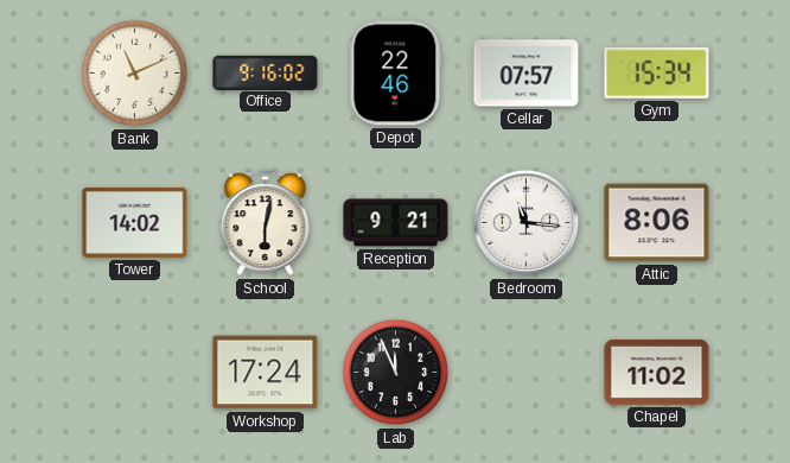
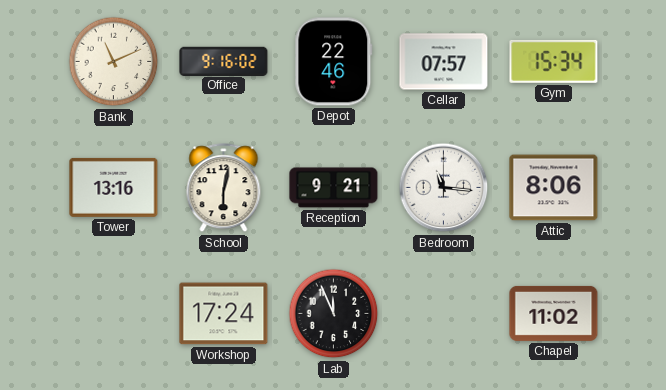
Tower: 14:02 -> 13:16 (114, 187)
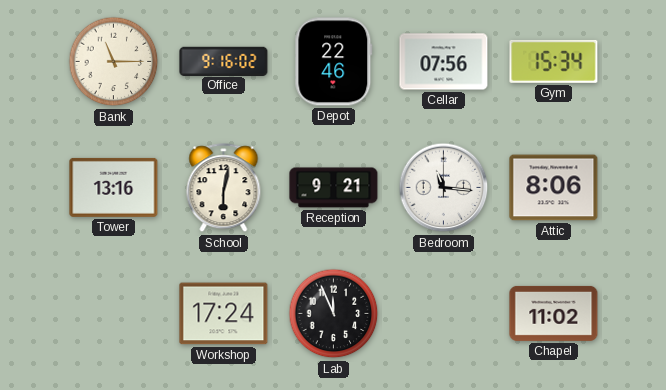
Bank: 11:11 -> 11:15 (114, 62)
Cellar: 07:57 -> 07:56 (444, 62)
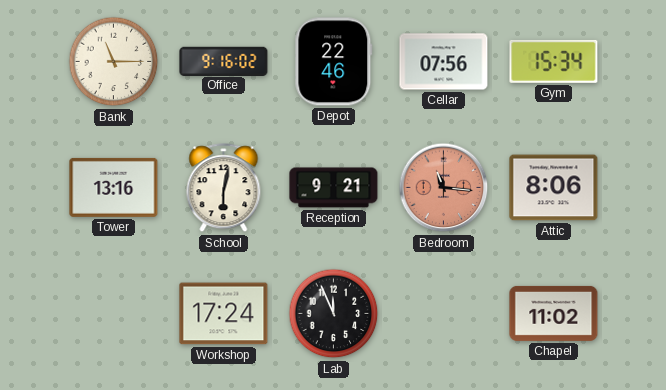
Bedroom dial: white -> salmon (444, 188)
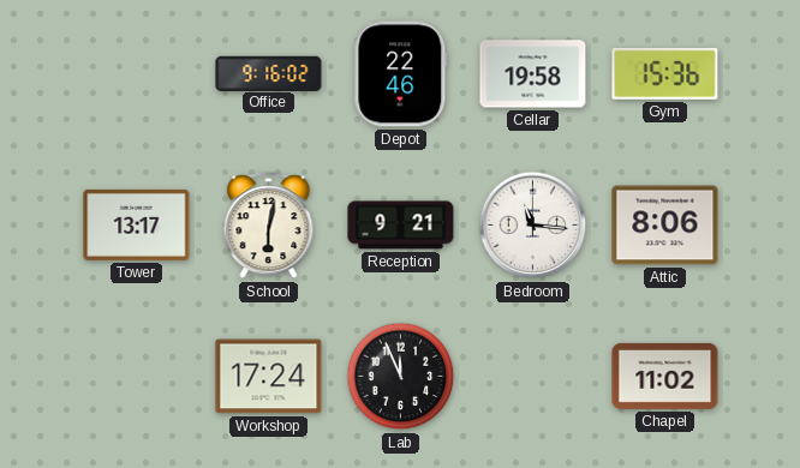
Bank: 11:15 -> none (114, 62)
Cellar: 07:56 -> 19:58 (533, 74)
Gym: 15:34 -> 15:36 (665, 73)
Tower: 13:16 -> 13:17 (137, 224)
Bedroom dial: salmon -> white (533, 226)
